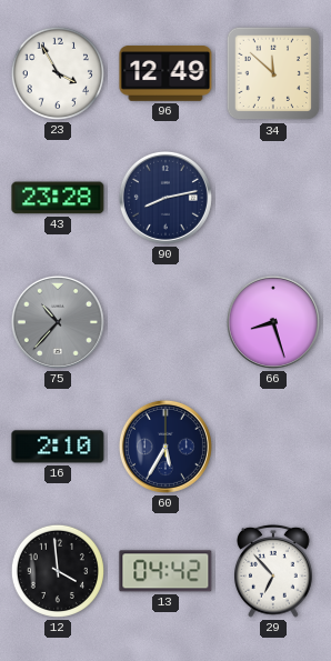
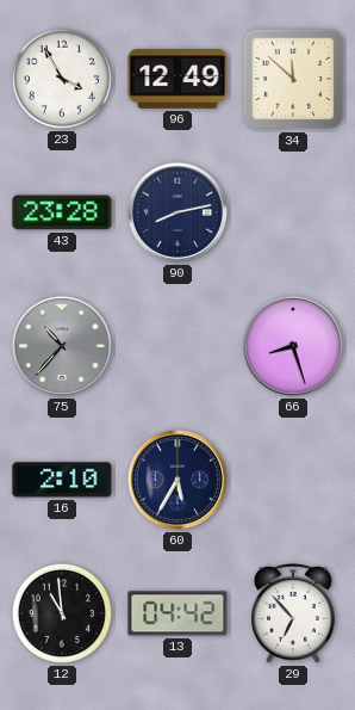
12: 3:59 -> 10:59 (62, 613)
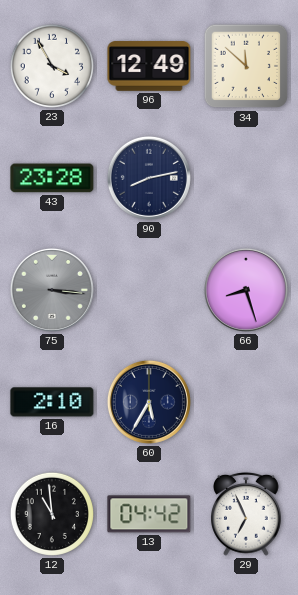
75: 10:37 -> 3:16 (52, 290)
29: 6:53 -> 6:56 (247, 514)
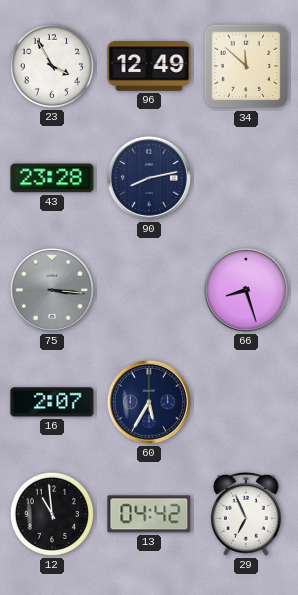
16: 2:10 -> 2:07 (52, 402)
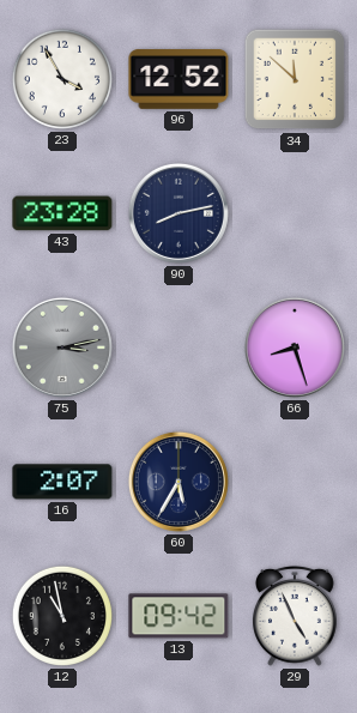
96: 12:49 -> 12:52 (179, 79)
75: 3:16 -> 3:13 (62, 348)
12: 10:59 -> 10:58 (62, 616)
13: 04:42 -> 09:42 (179, 616)
29: 6:56 -> 4:56 (296, 616)
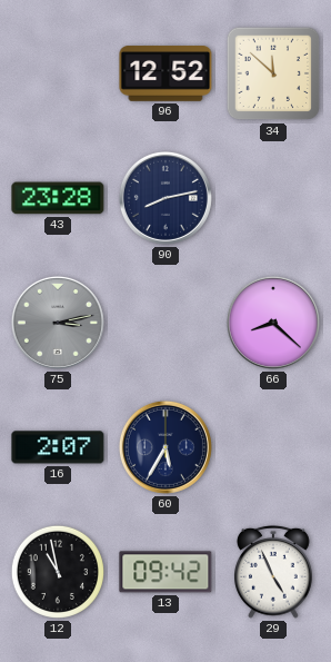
23: 3:55 -> none (62, 79)
66: 8:27 -> 8:22 (273, 323)
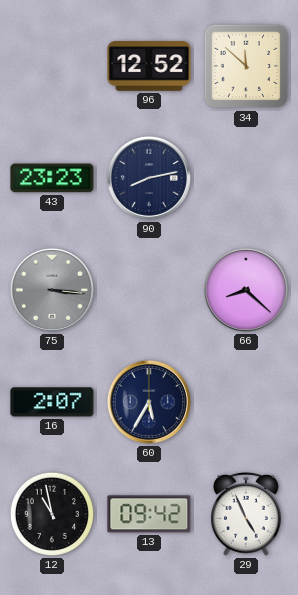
43: 23:28 -> 23:23 (52, 178)
75: 3:13 -> 3:16 (52, 290)
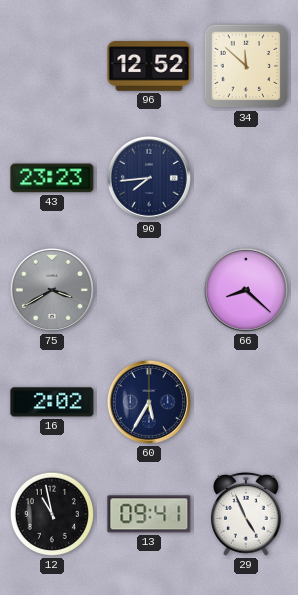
90: 8:13 -> 7:44 (149, 178)
75: 3:16 -> 3:40 (52, 290)
16: 2:07 -> 2:02 (52, 402)
13: 09:42 -> 09:41 (149, 514)
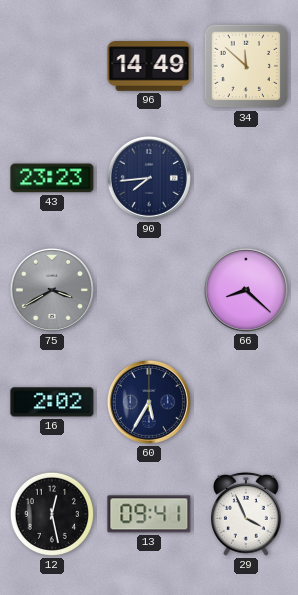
96: 12:52 -> 14:49 (149, 66)
12: 10:58 -> 12:28 (52, 514)
29: 4:56 -> 3:56 (247, 514)
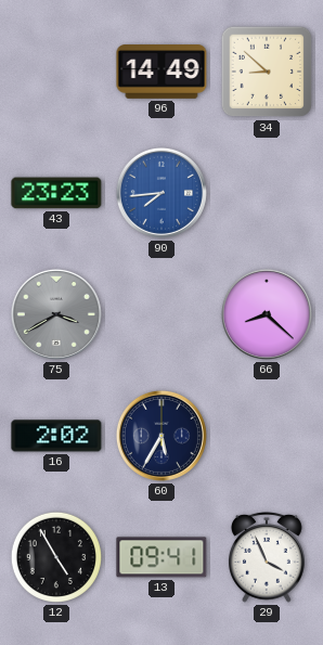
34: 11:52 -> 8:52 (267, 72)
90 dial: navy -> blue (161, 193)
12: 12:28 -> 4:55 (56, 557)
